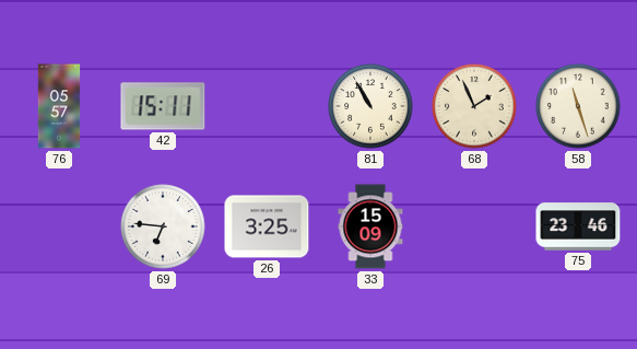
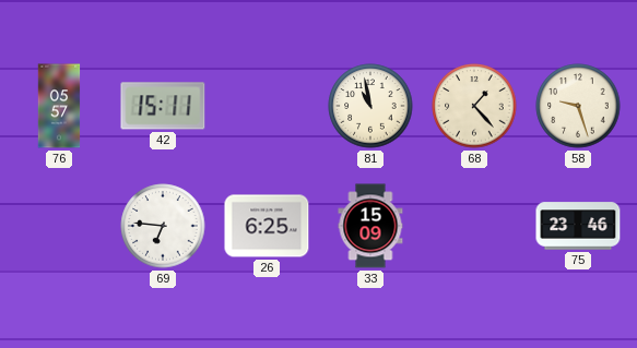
81: 10:55 -> 10:58 (370, 106)
68: 1:56 -> 1:23 (474, 106)
58: 11:27 -> 9:27 (578, 106)
26: 3:25 -> 6:25 (267, 226)
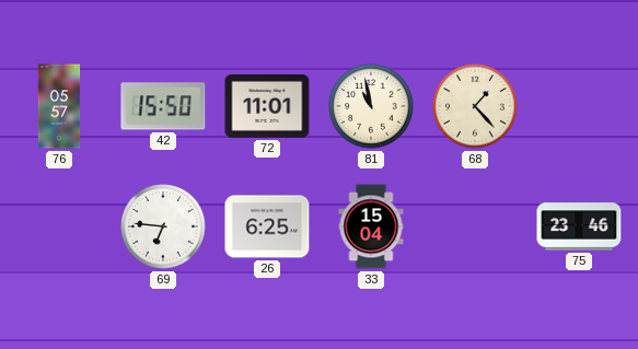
42: 15:11 -> 15:50 (163, 106)
72: none -> 11:01 (267, 106)
58: 9:27 -> none (578, 106)
33: 15:09 -> 15:04 (371, 226)
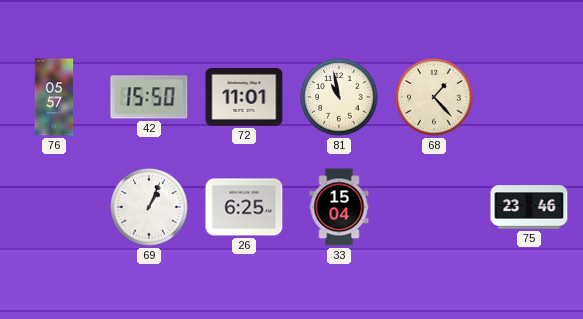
69: 6:46 -> 1:04 (149, 207)
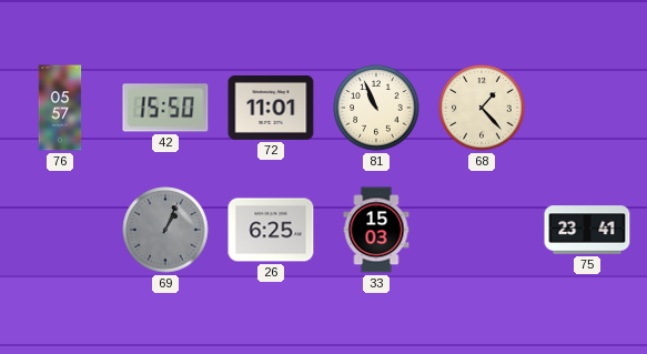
81: 10:58 -> 10:56 (376, 108)
69 dial: white -> grey (165, 230)
33: 15:04 -> 15:03 (376, 230)
75: 23:46 -> 23:41 (587, 230)
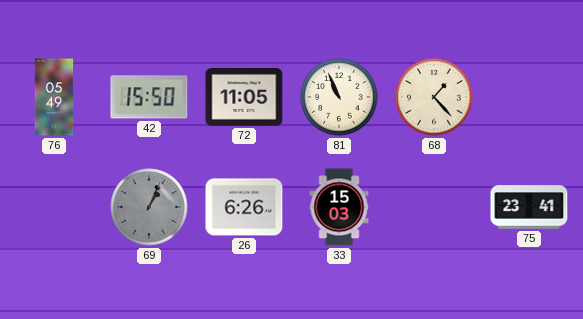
76: 05:57 -> 05:49 (54, 97)
72: 11:01 -> 11:05 (244, 97)
26: 6:25 -> 6:26 (244, 207)
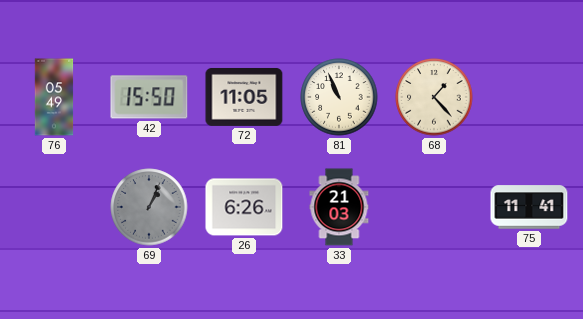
33: 15:03 -> 21:03 (339, 207)
75: 23:41 -> 11:41 (529, 207)
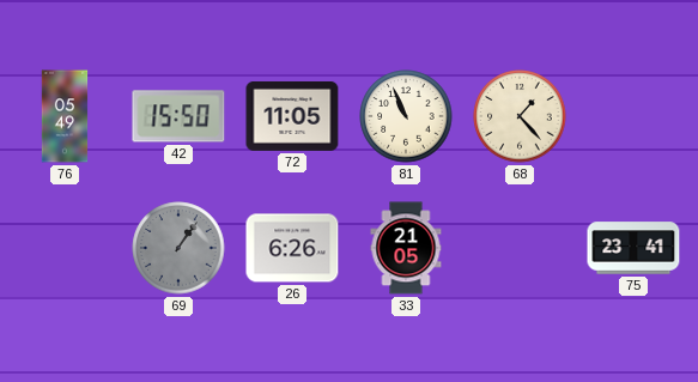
69: 1:04 -> 1:06 (178, 248)
33: 21:03 -> 21:05 (406, 248)
75: 11:41 -> 23:41 (633, 248)
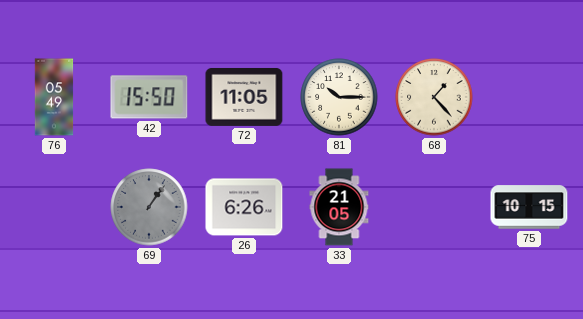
81: 10:56 -> 10:15 (339, 97)
75: 23:41 -> 10:15 (529, 207)
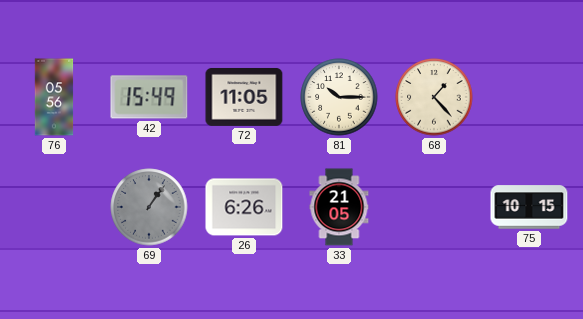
76: 05:49 -> 05:56 (54, 97)
42: 15:50 -> 15:49 (149, 97)
